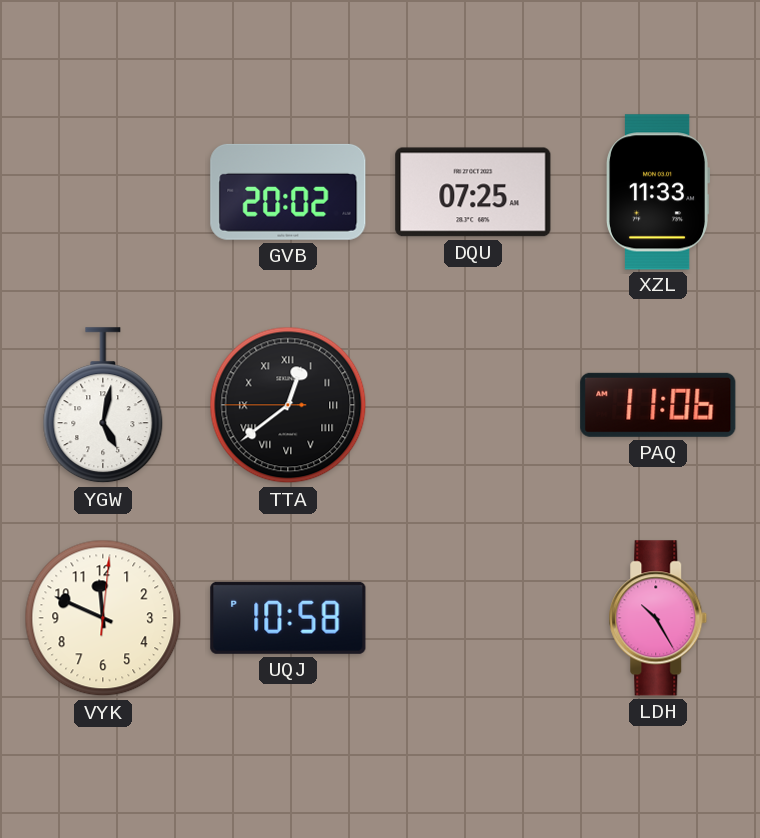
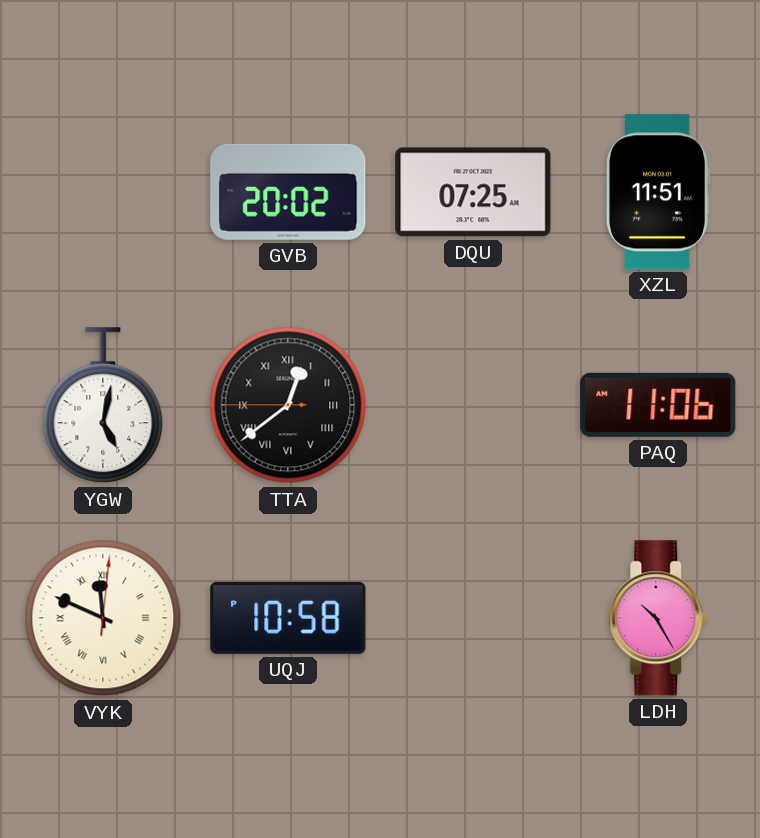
XZL: 11:33 -> 11:51 (658, 192)
VYK numerals: Arabic -> Roman (103, 618)
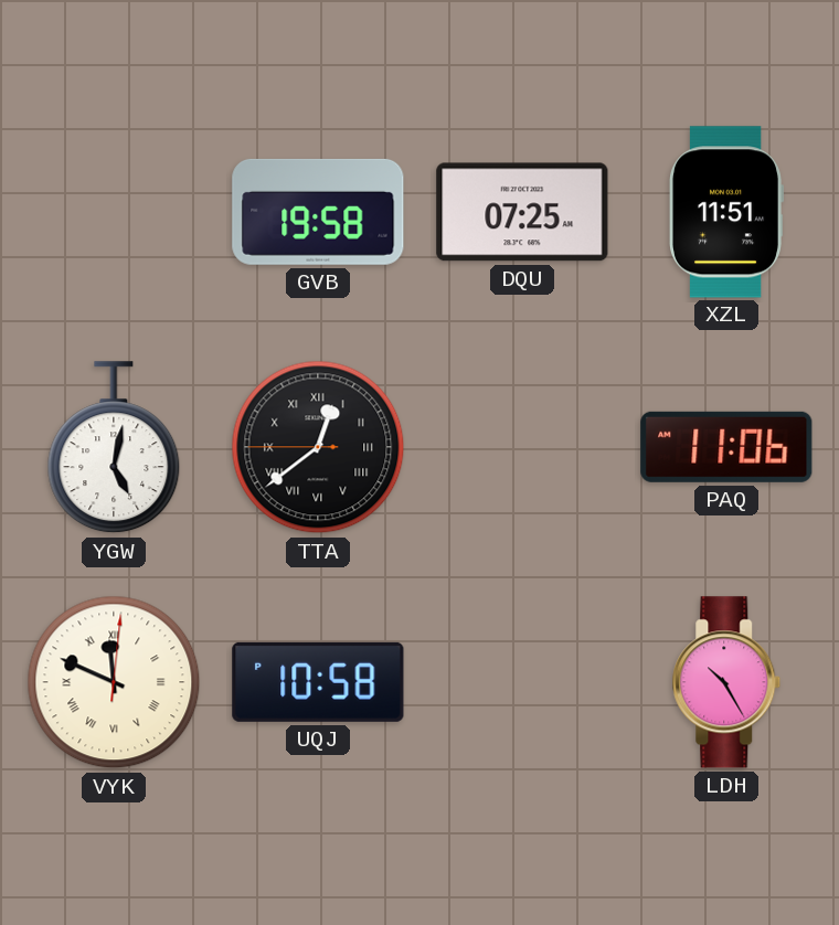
GVB: 20:02 -> 19:58 (318, 212)
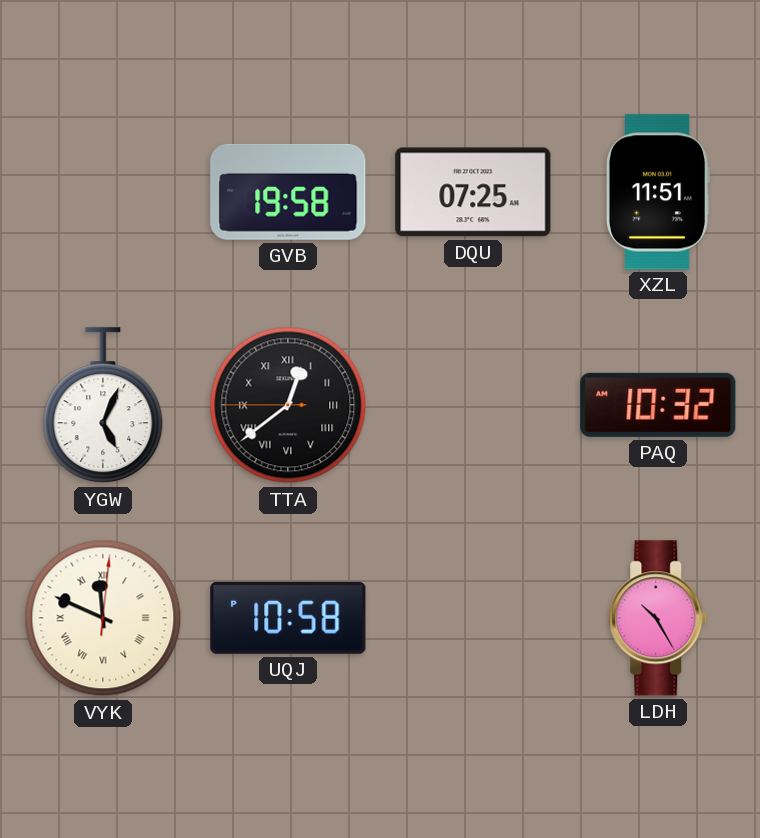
YGW: 5:02 -> 5:04 (103, 406)
PAQ: 11:06 -> 10:32 (658, 405)
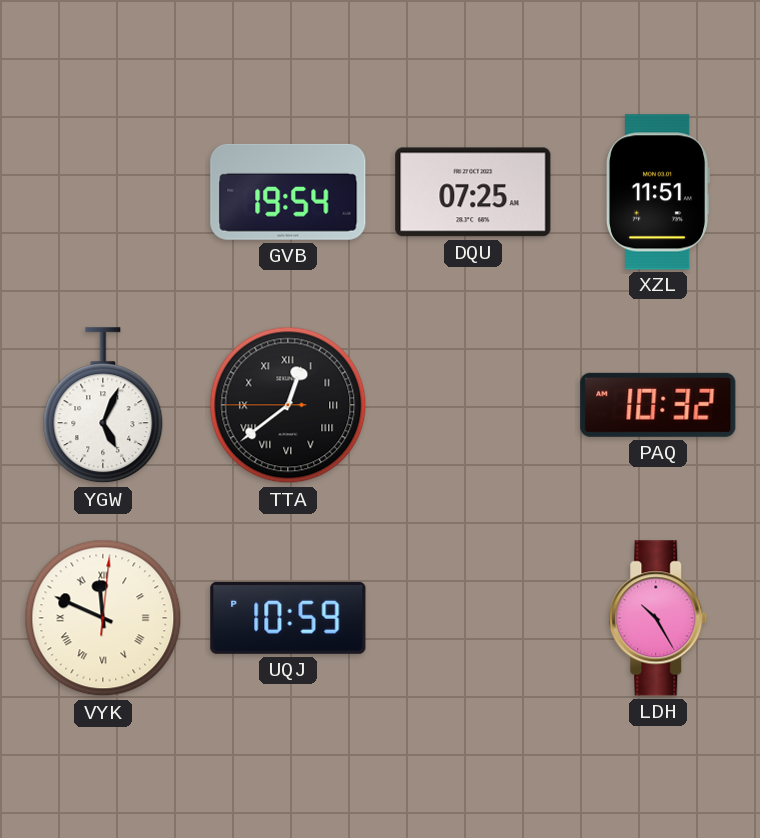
GVB: 19:58 -> 19:54 (288, 192)
UQJ: 10:58 -> 10:59 (288, 618)
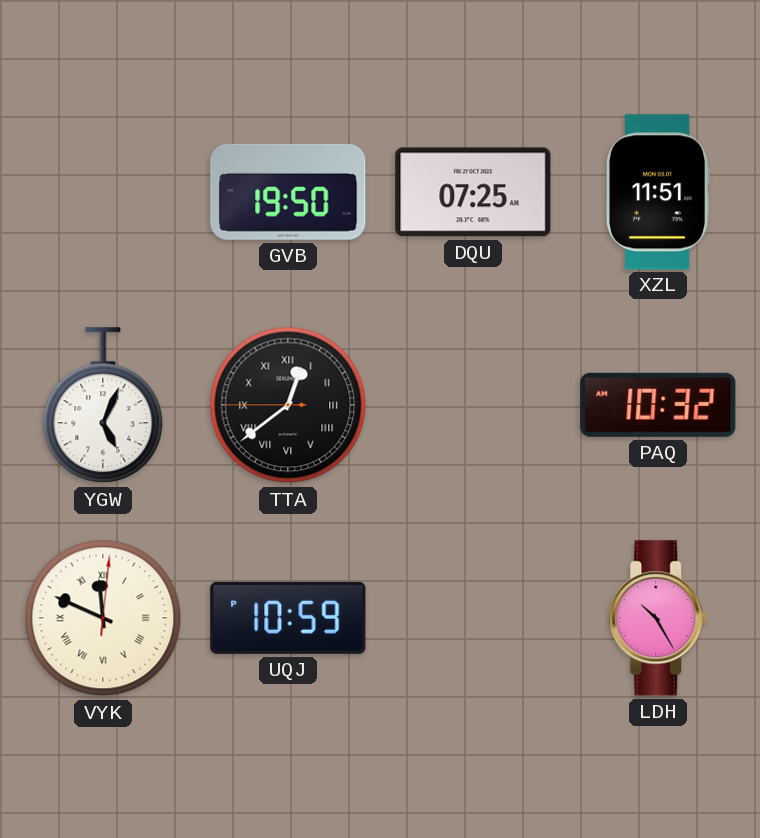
GVB: 19:54 -> 19:50 (288, 192)
